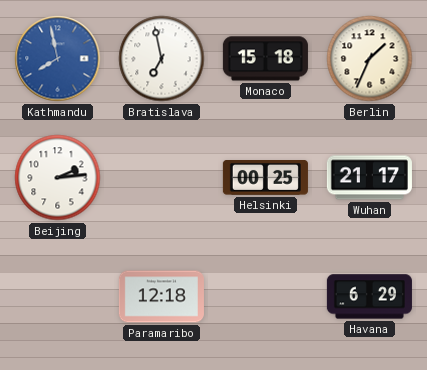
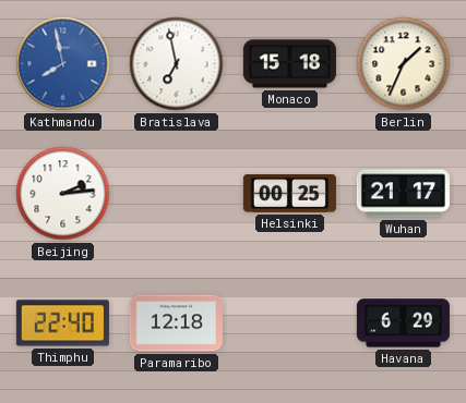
Thimphu: none -> 22:40 (62, 323)
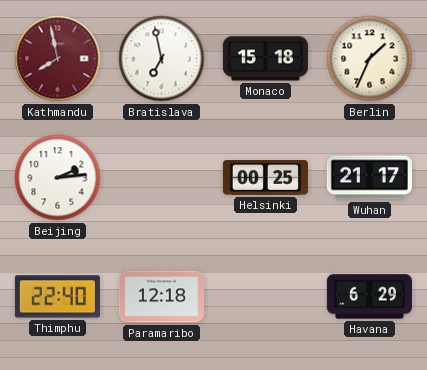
Kathmandu dial: blue -> burgundy (58, 59)
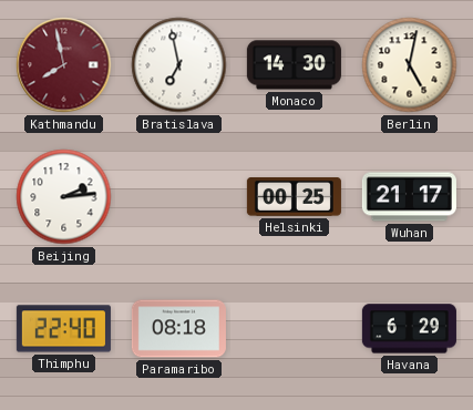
Monaco: 15:18 -> 14:30 (294, 65)
Berlin: 1:34 -> 5:02 (410, 65)
Paramaribo: 12:18 -> 08:18 (178, 329)
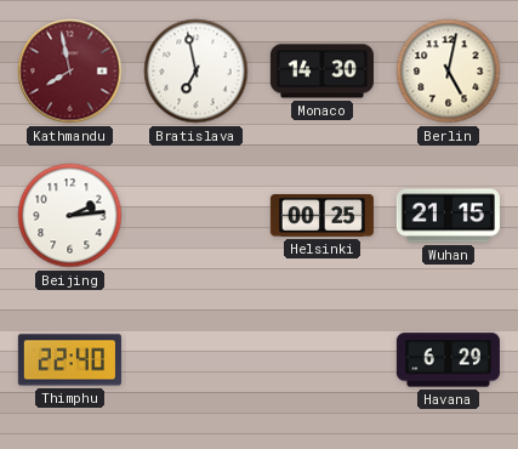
Wuhan: 21:17 -> 21:15 (448, 216)
Paramaribo: 08:18 -> none (178, 329)
